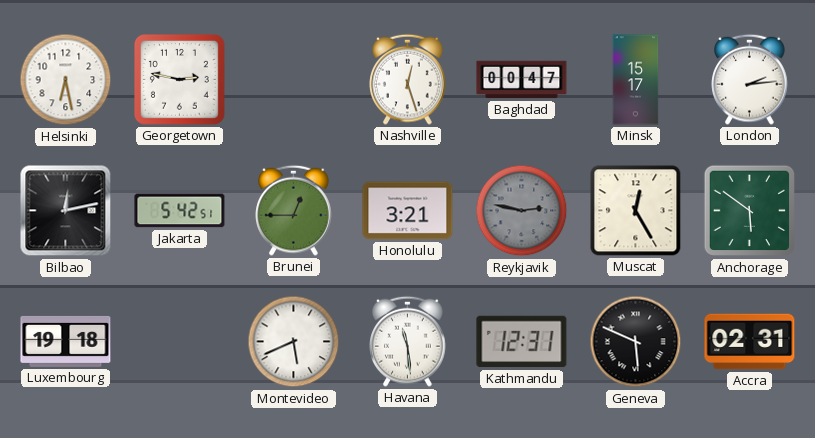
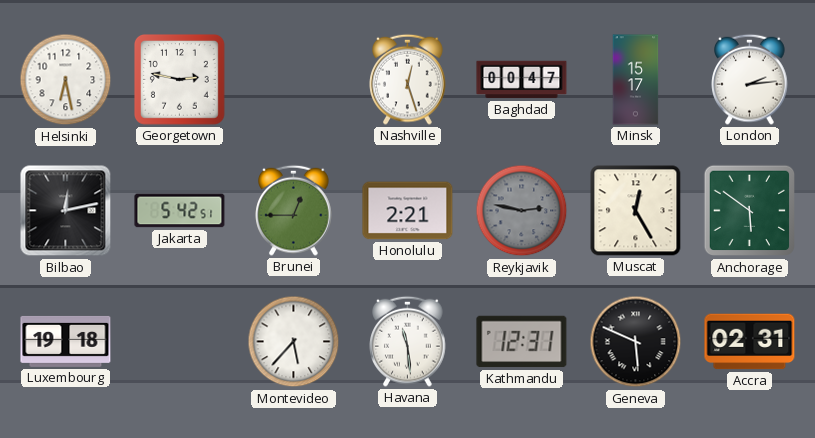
Honolulu: 3:21 -> 2:21 (408, 211)
Montevideo: 5:41 -> 5:37 (294, 342)
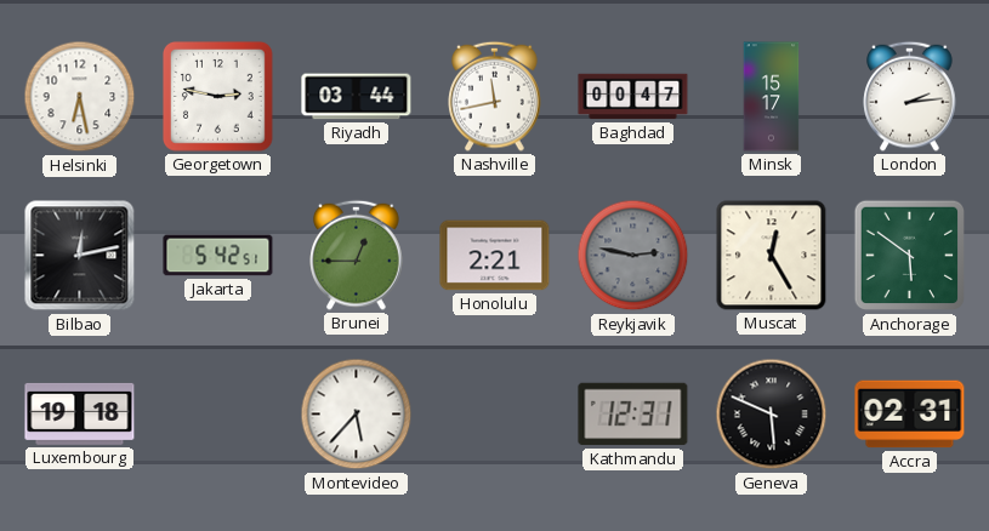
Riyadh: none -> 03:44 (357, 97)
Nashville: 12:27 -> 11:43 (495, 96)
Havana: 11:29 -> none (408, 341)
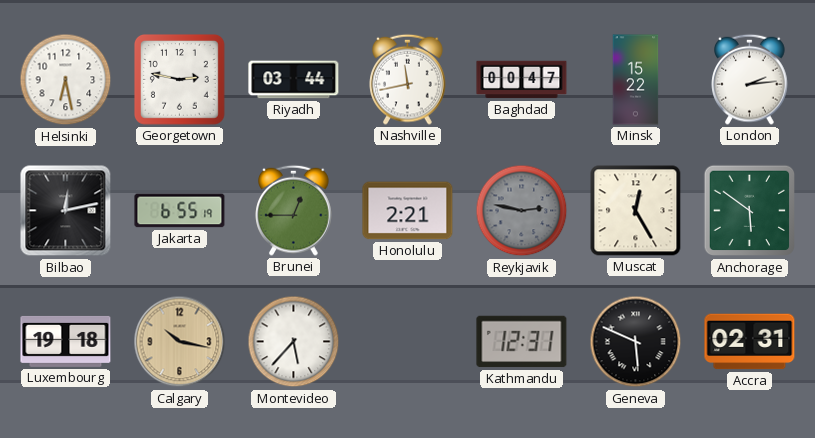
Minsk: 15:17 -> 15:22 (636, 80)
Jakarta: 5:42 -> 6:55 (180, 211)
Calgary: none -> 10:17 (180, 342)
